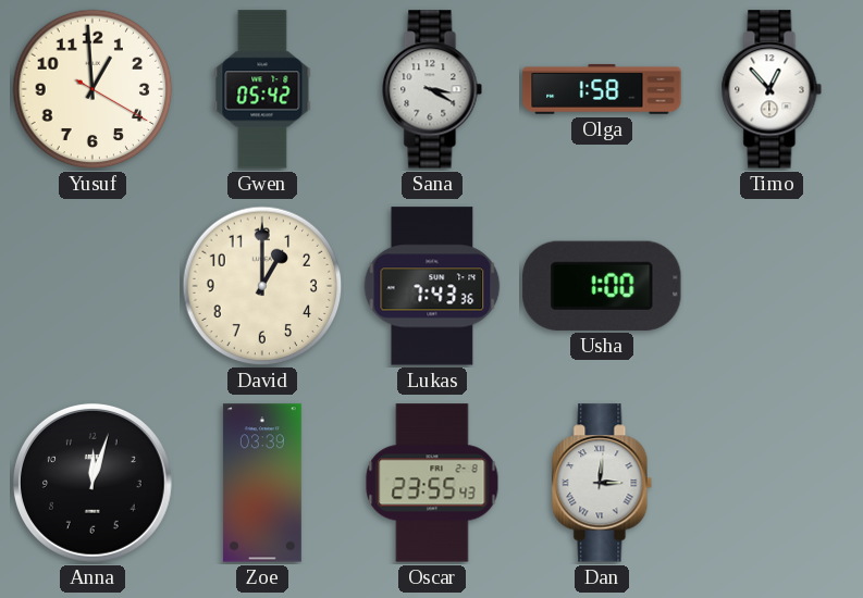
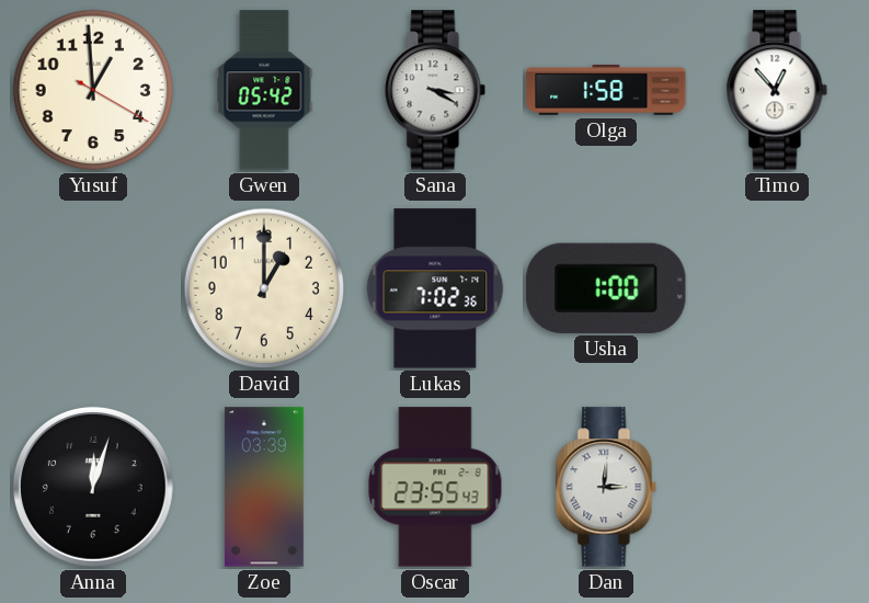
Lukas: 7:43 -> 7:02 (435, 288)
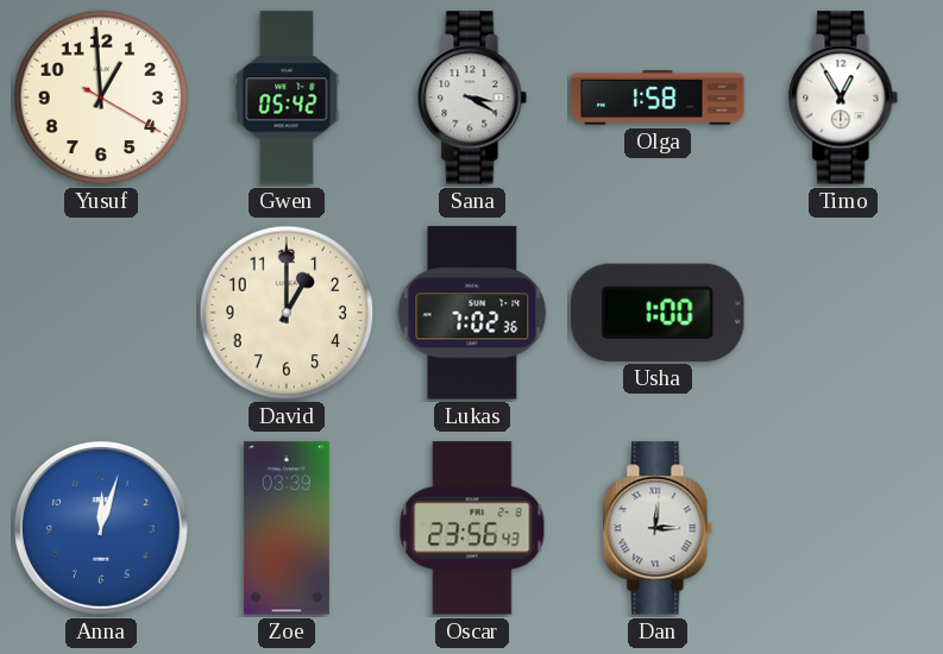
Timo: 12:53 -> 12:55 (843, 98)
Anna dial: black -> blue (101, 528)
Oscar: 23:55 -> 23:56 (472, 528)
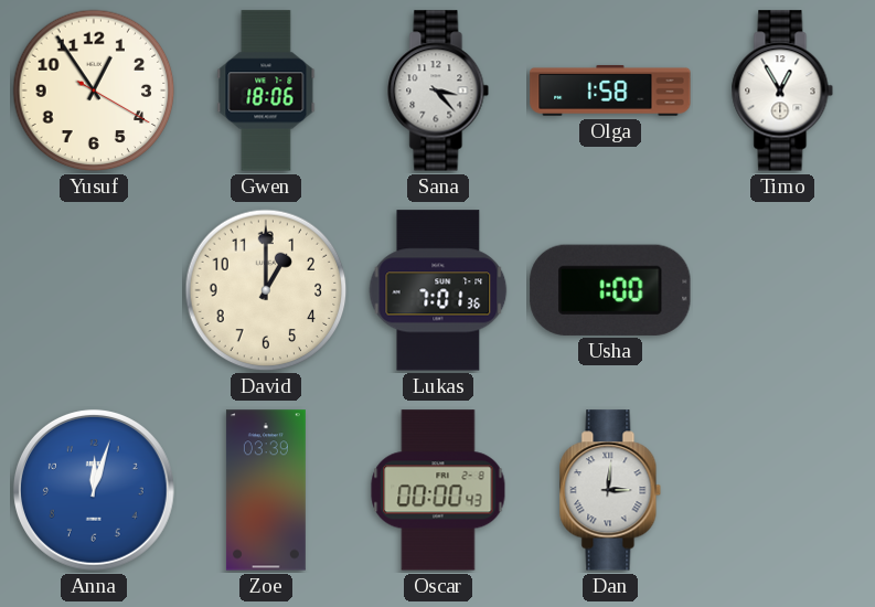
Yusuf: 12:59 -> 12:54 (94, 90)
Gwen: 05:42 -> 18:06 (266, 90)
Sana: 3:20 -> 3:23 (438, 90)
Lukas: 7:02 -> 7:01 (438, 290)
Oscar: 23:56 -> 00:00 (438, 490)
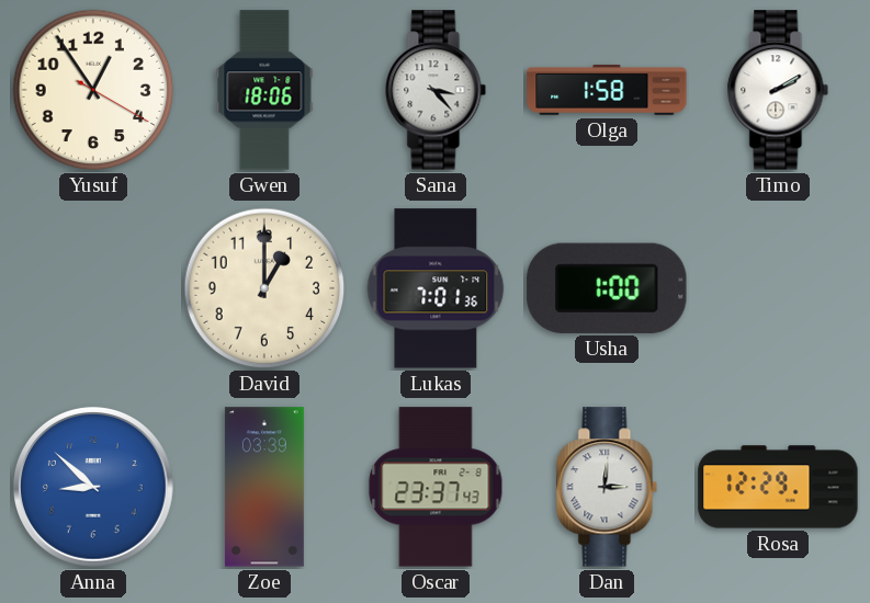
Timo: 12:55 -> 2:10 (778, 90)
Anna: 12:03 -> 8:52 (93, 487)
Oscar: 00:00 -> 23:37 (436, 487)
Rosa: none -> 12:29 (778, 487)
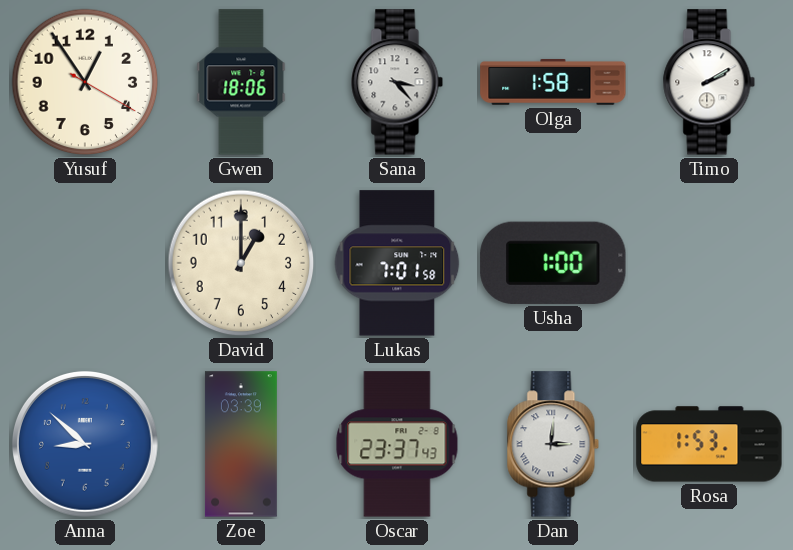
Lukas: 7:01:36 -> 7:01:58 (397, 263)
Rosa: 12:29 -> 1:53 (709, 444)
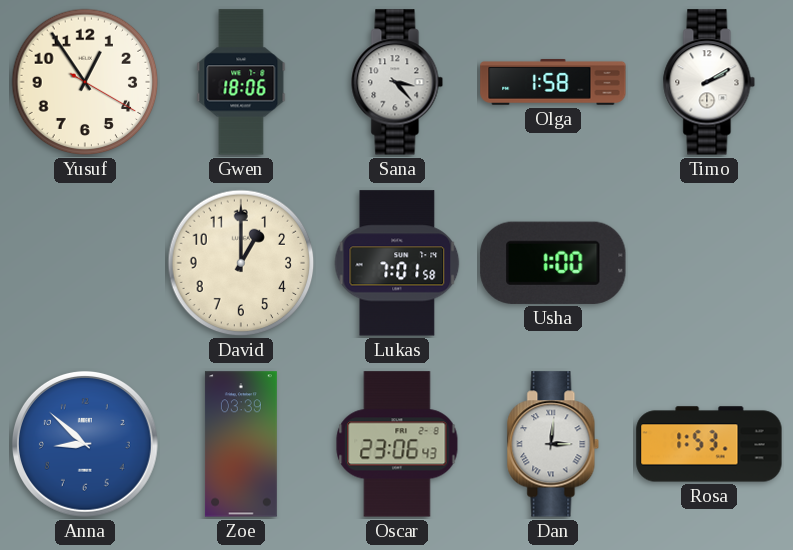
Oscar: 23:37 -> 23:06 (397, 444)
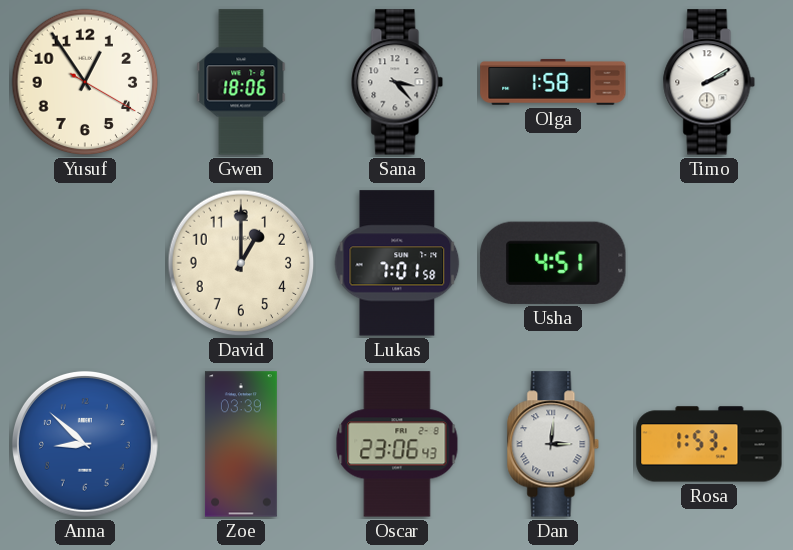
Usha: 1:00 -> 4:51 (553, 263)
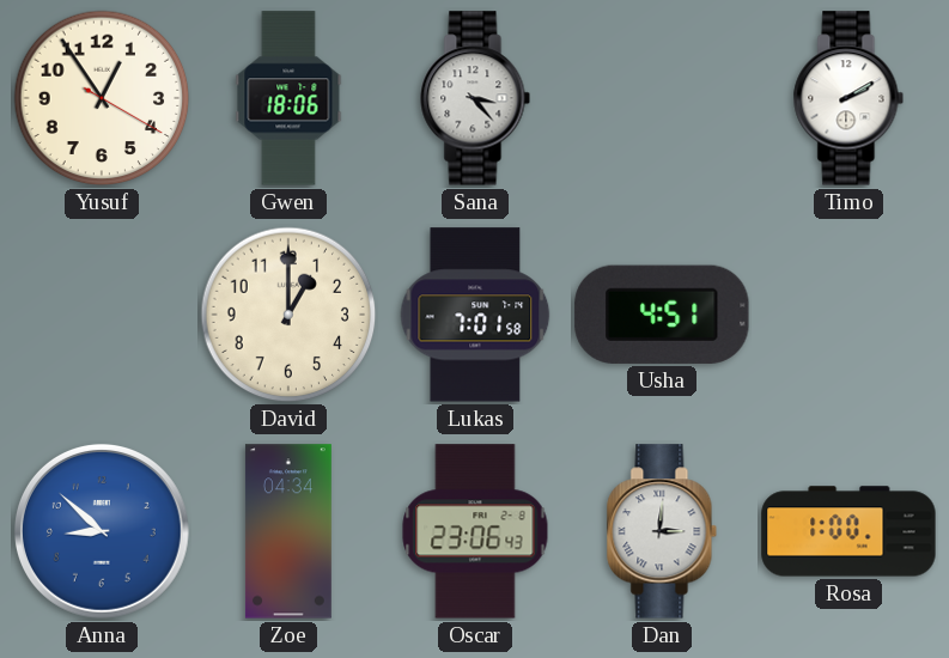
Olga: 1:58 -> none (553, 82)
Zoe: 03:39 -> 04:34 (288, 531)
Rosa: 1:53 -> 1:00 (848, 531)
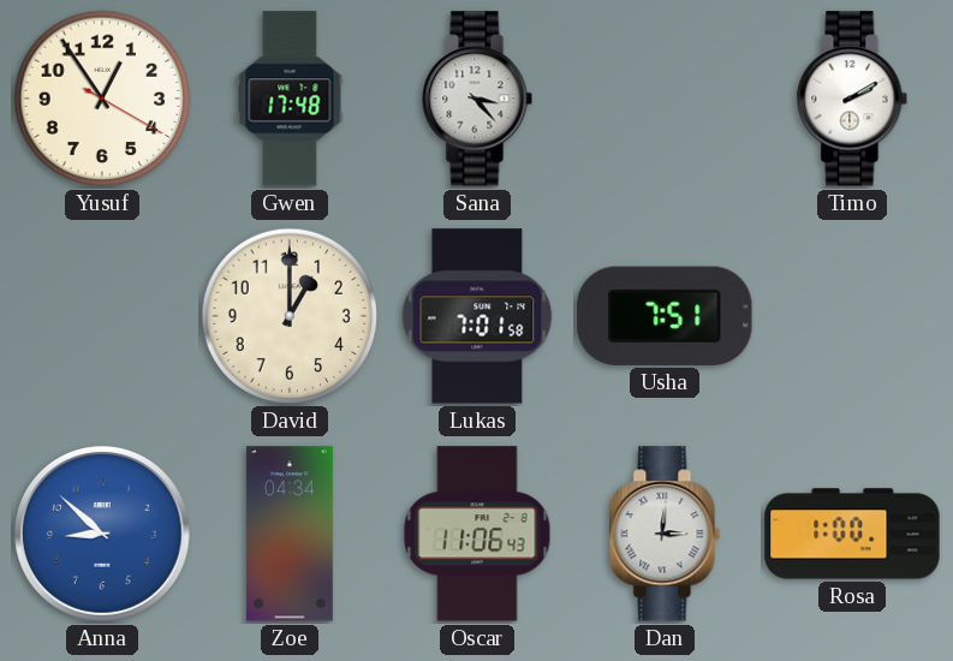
Gwen: 18:06 -> 17:48 (290, 99)
Usha: 4:51 -> 7:51 (665, 316)
Oscar: 23:06 -> 11:06 (477, 534)
